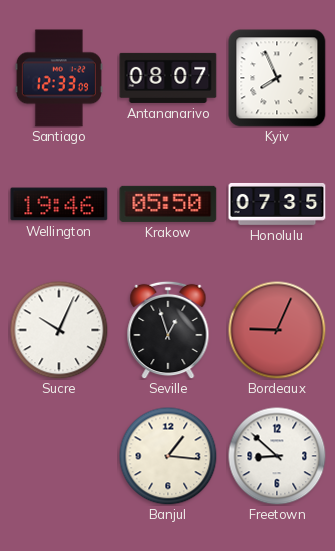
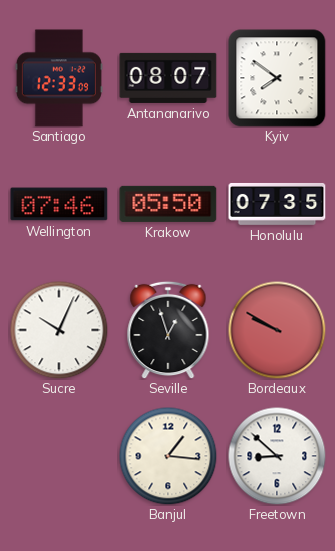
Kyiv: 7:56 -> 7:51 (277, 78)
Wellington: 19:46 -> 07:46 (59, 204)
Bordeaux: 9:04 -> 9:50 (277, 330)
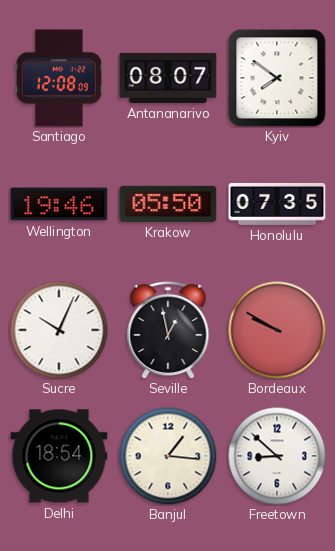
Santiago: 12:33 -> 12:08 (59, 78)
Wellington: 07:46 -> 19:46 (59, 204)
Seville: 12:57 -> 12:58 (168, 330)
Delhi: none -> 18:54 (59, 456)
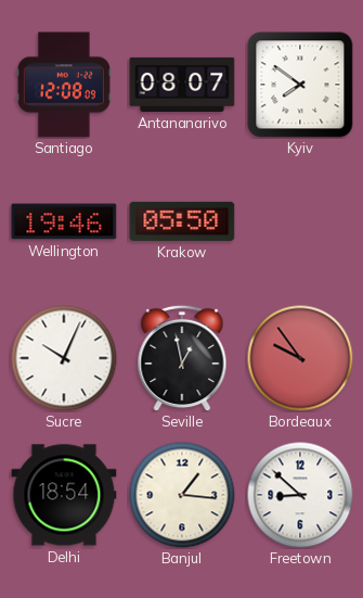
Honolulu: 07:35 -> none (277, 204)
Bordeaux: 9:50 -> 9:54 (300, 358)
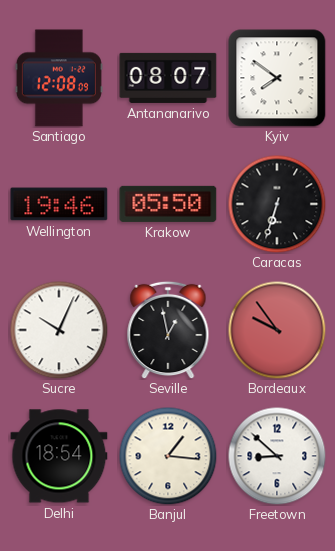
Caracas: none -> 6:33 (277, 204)
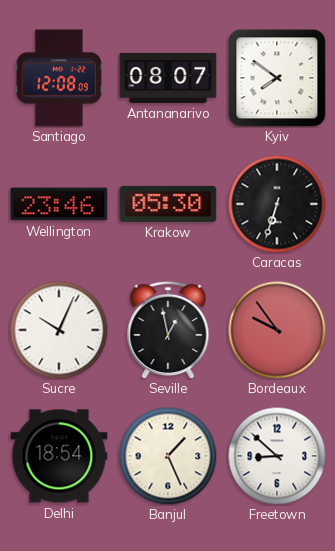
Wellington: 19:46 -> 23:46 (59, 204)
Krakow: 05:50 -> 05:30 (168, 204)
Banjul: 1:16 -> 1:26 (168, 456)
